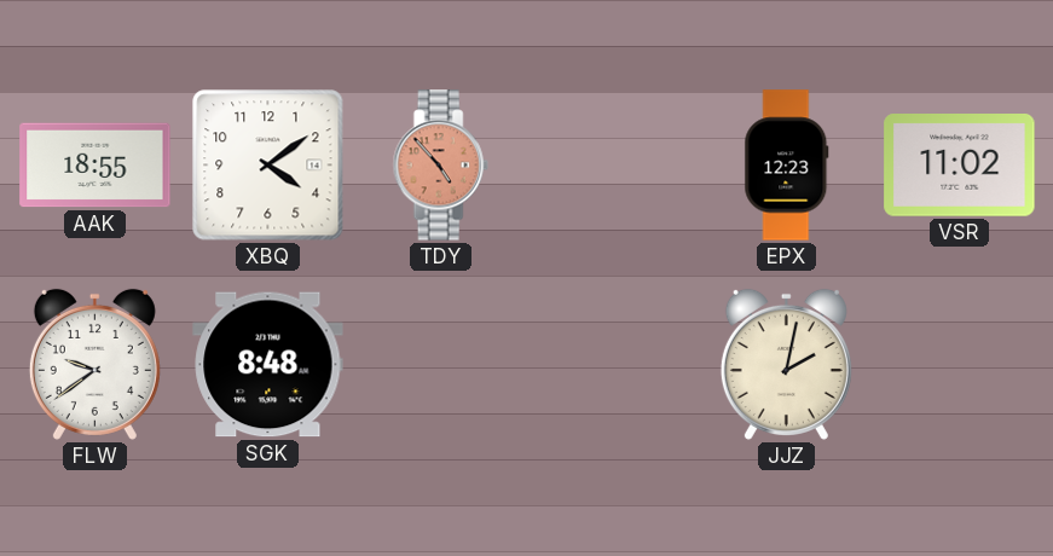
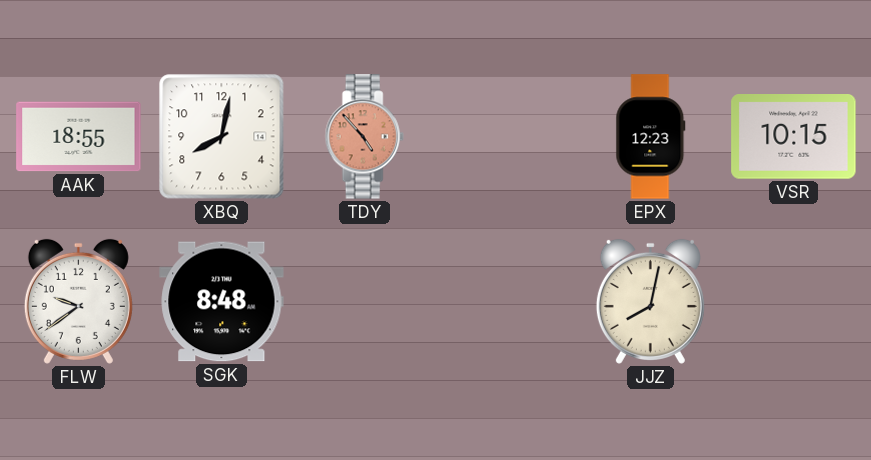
XBQ: 4:09 -> 8:02 (222, 137)
VSR: 11:02 -> 10:15 (794, 137)
JJZ: 2:02 -> 8:02 (650, 301)
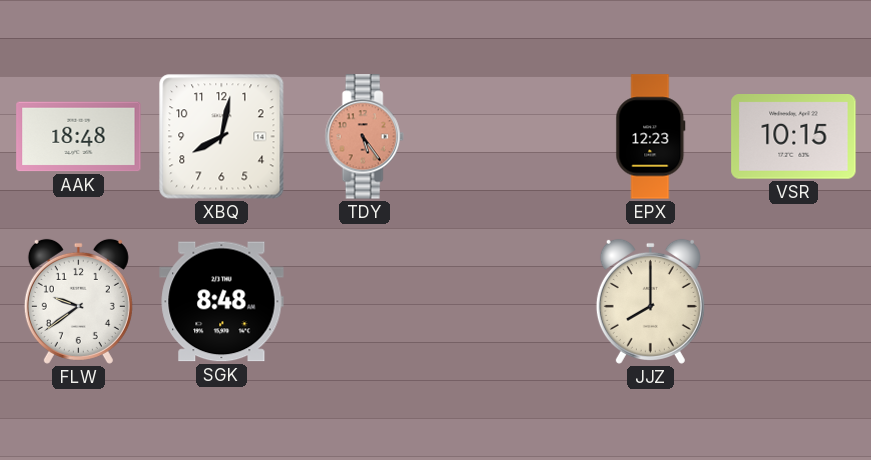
AAK: 18:55 -> 18:48 (79, 137)
TDY: 4:53 -> 5:24 (364, 137)
JJZ: 8:02 -> 8:00 (650, 301)
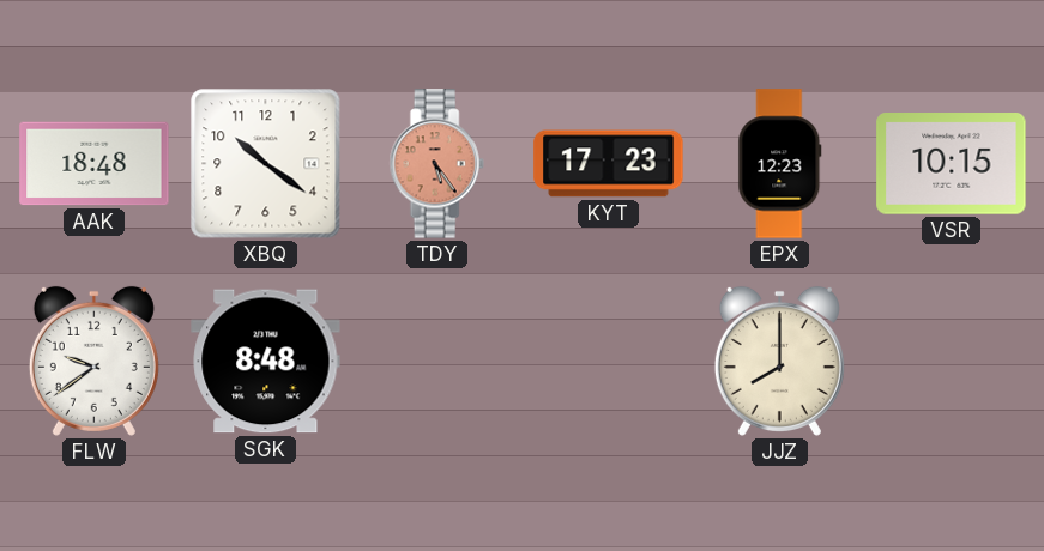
XBQ: 8:02 -> 10:21 (266, 164)
KYT: none -> 17:23 (609, 164)
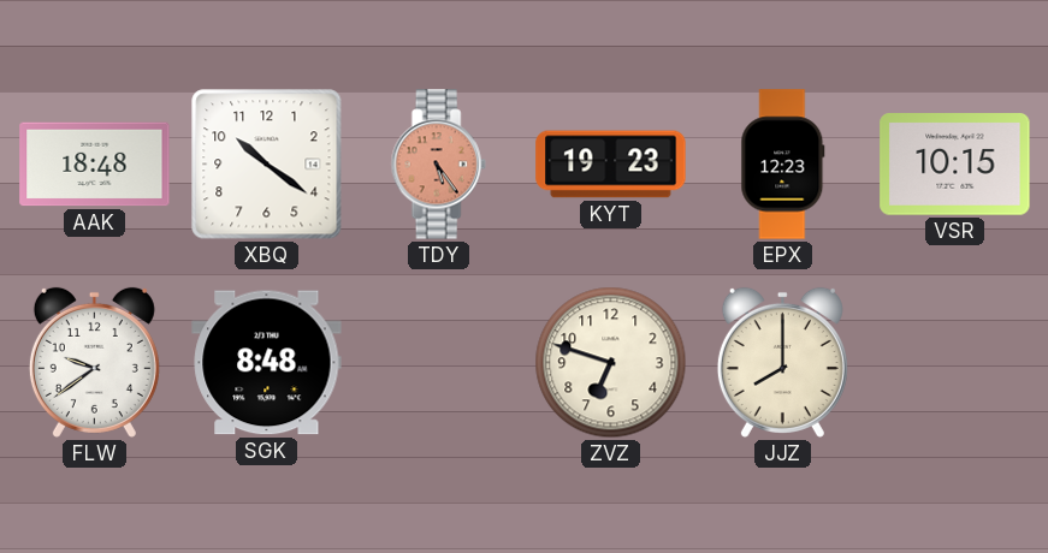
KYT: 17:23 -> 19:23 (611, 165)
ZVZ: none -> 6:48 (611, 363)
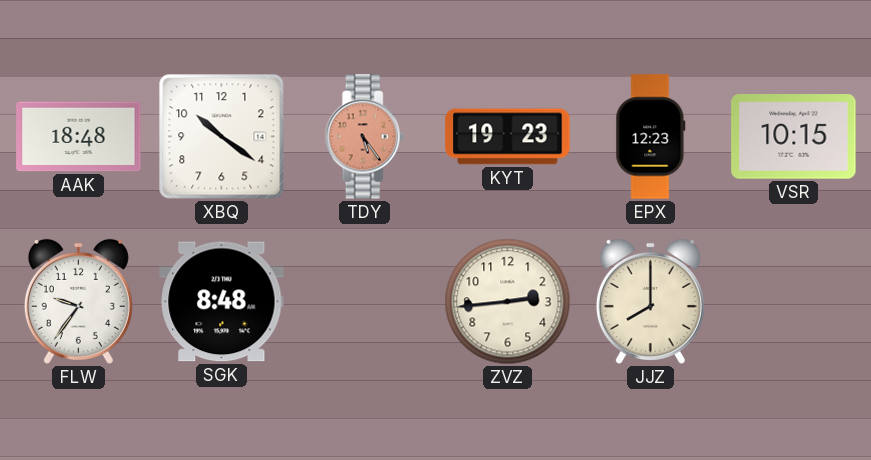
FLW: 9:39 -> 9:36 (78, 301)
ZVZ: 6:48 -> 2:44 (508, 302)
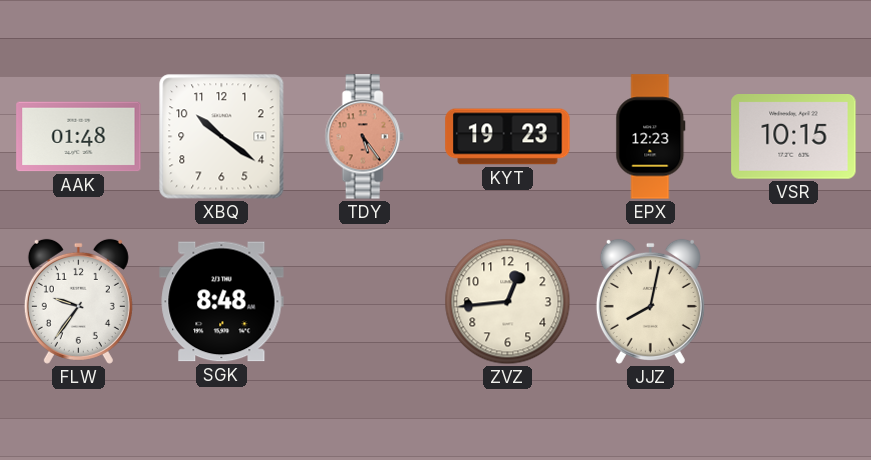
AAK: 18:48 -> 01:48 (79, 137)
ZVZ: 2:44 -> 12:44 (508, 302)
JJZ: 8:00 -> 8:02 (650, 301)
